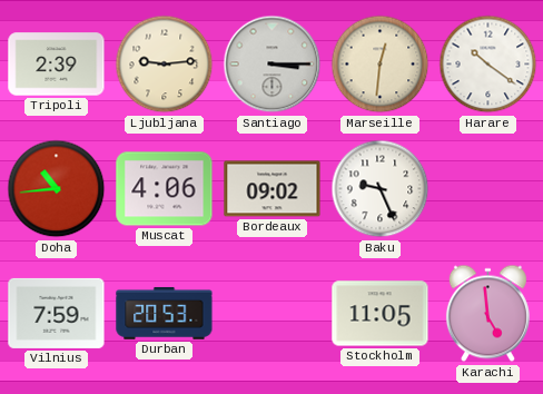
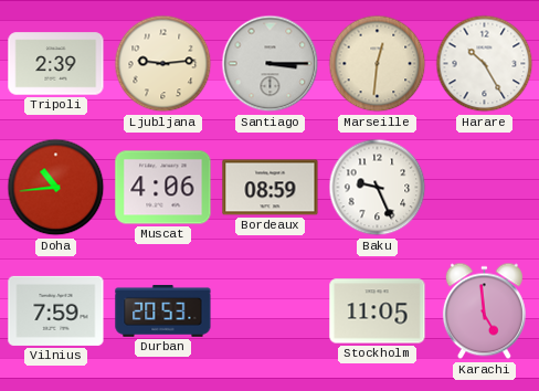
Harare: 10:21 -> 10:25 (485, 64)
Bordeaux: 09:02 -> 08:59 (271, 188)
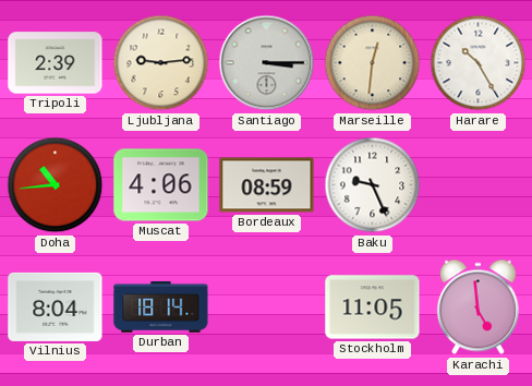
Vilnius: 7:59 -> 8:04 (56, 306)
Durban: 20:53 -> 18:14 (161, 306)
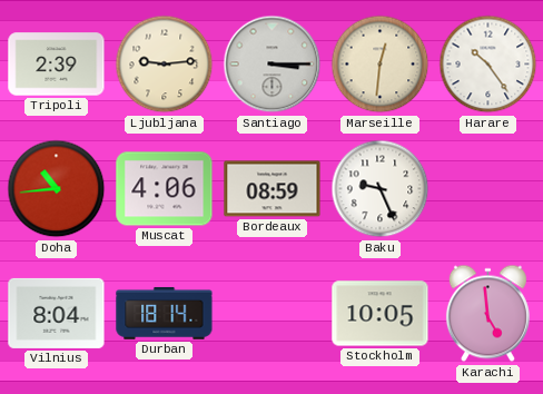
Harare: 10:25 -> 10:24 (488, 65)
Stockholm: 11:05 -> 10:05 (381, 314)
